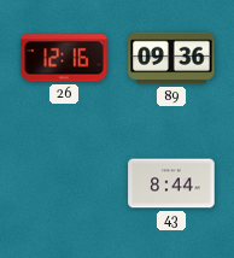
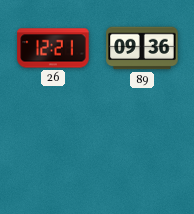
26: 12:16 -> 12:21 (53, 48)
43: 8:44 -> none (171, 183)
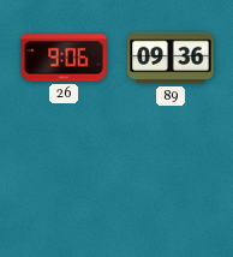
26: 12:21 -> 9:06 (64, 58)
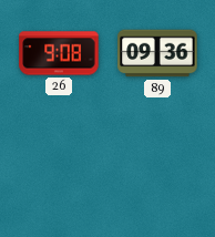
26: 9:06 -> 9:08 (59, 53)
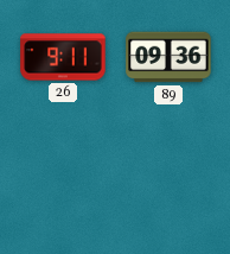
26: 9:08 -> 9:11 (63, 57)
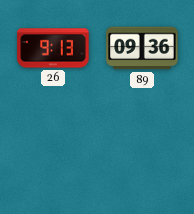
26: 9:11 -> 9:13 (53, 48)
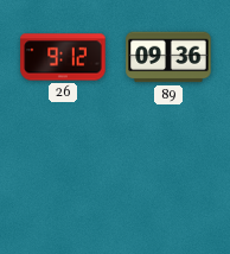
26: 9:13 -> 9:12 (63, 57)
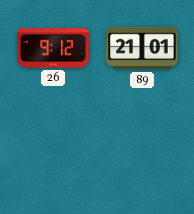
89: 09:36 -> 21:01 (142, 48)
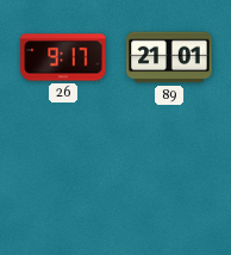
26: 9:12 -> 9:17 (63, 57)
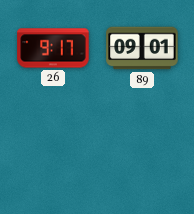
89: 21:01 -> 09:01 (142, 48)
